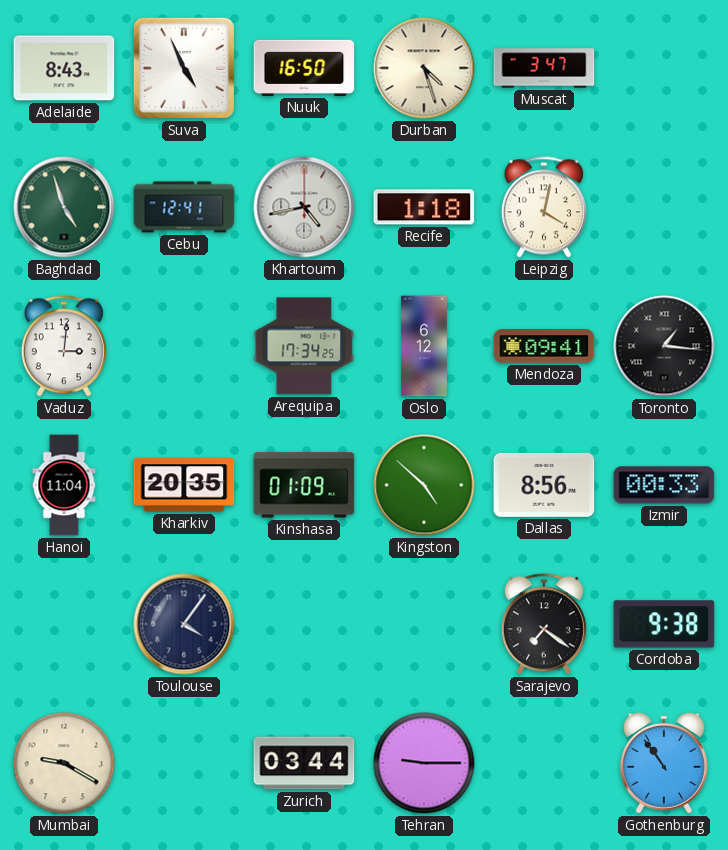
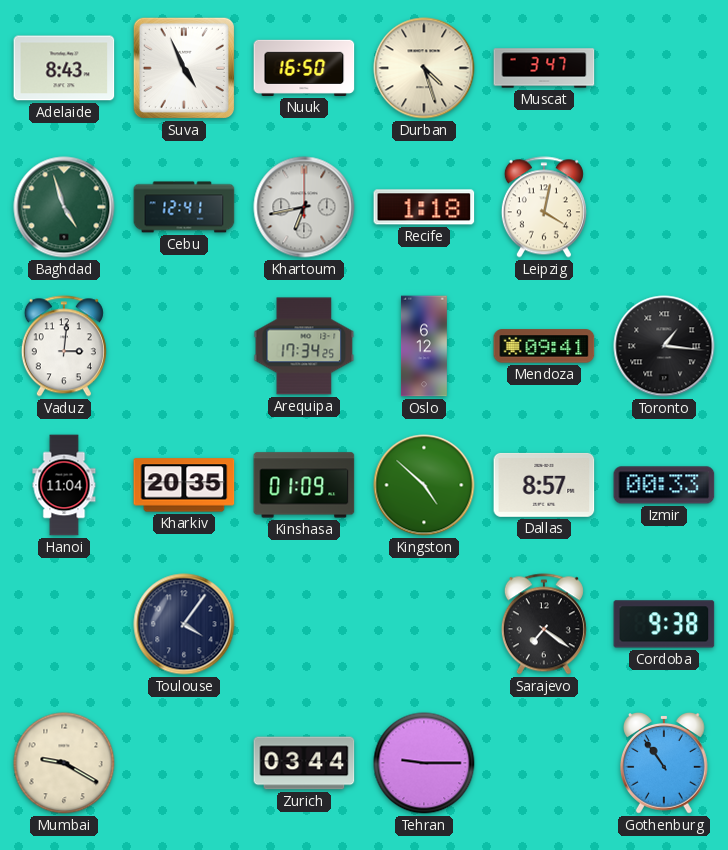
Khartoum: 4:43 -> 6:43 (304, 207)
Dallas: 8:56 -> 8:57 (544, 485)
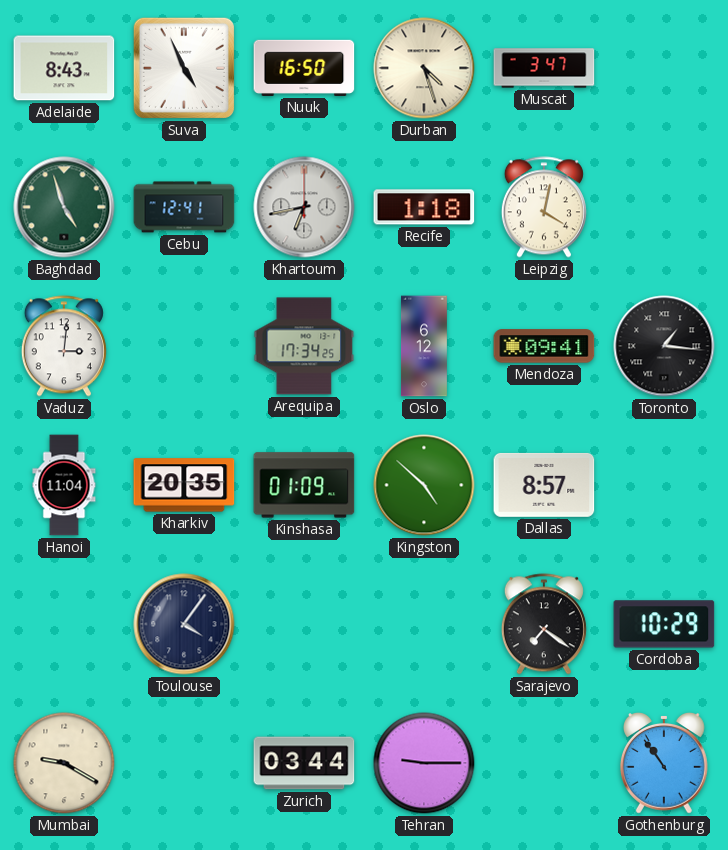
Izmir: 00:33 -> none (664, 485)
Cordoba: 9:38 -> 10:29 (664, 624)
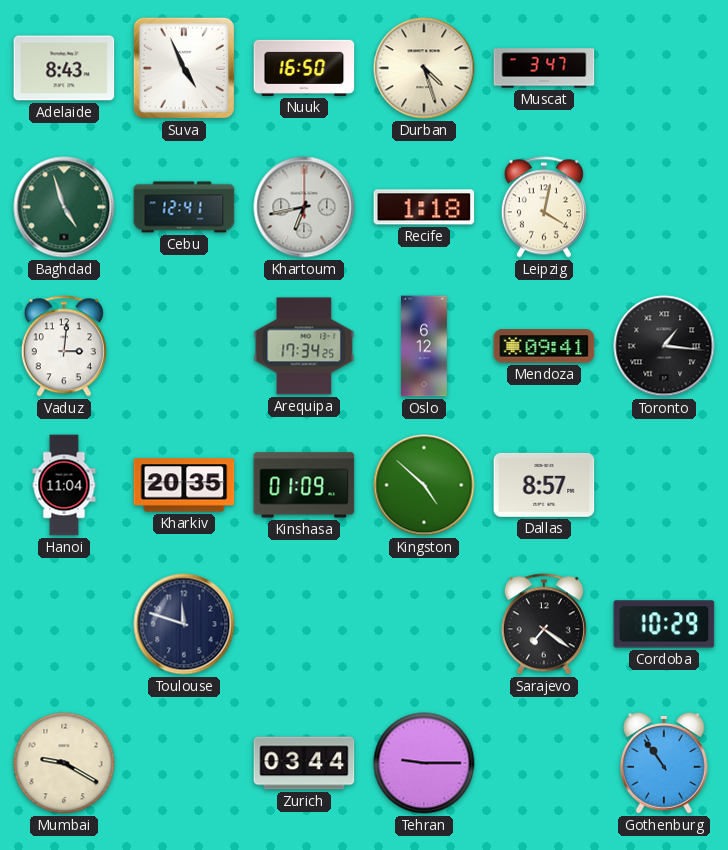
Toulouse: 4:06 -> 11:48 (184, 624)
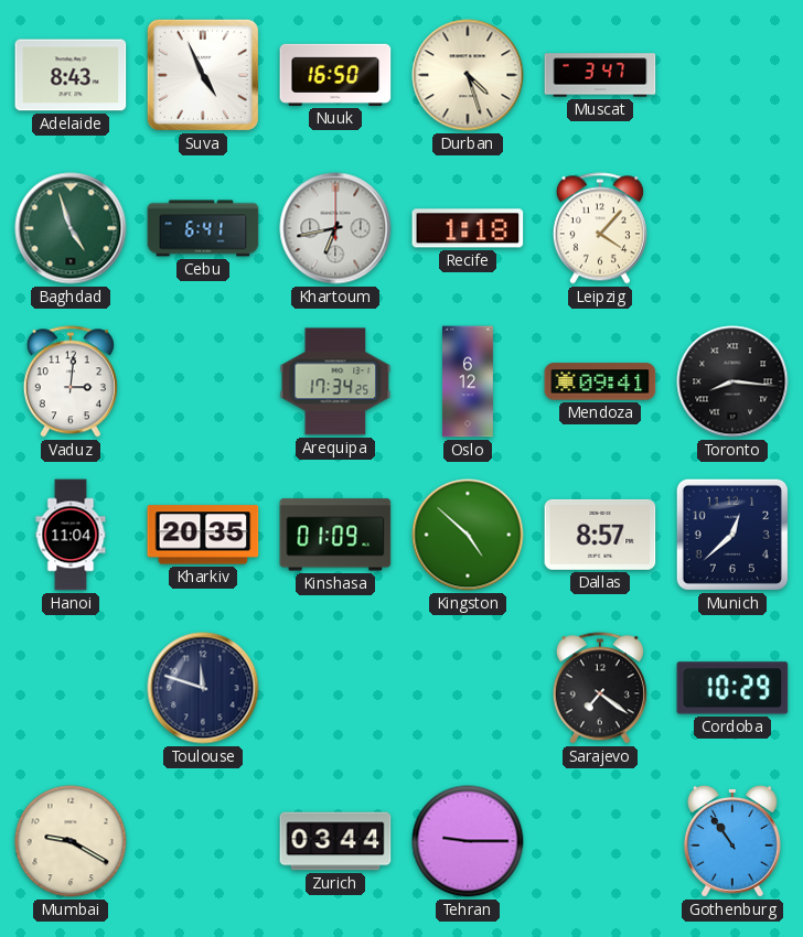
Cebu: 12:41 -> 6:41 (203, 228)
Leipzig: 4:02 -> 4:07 (600, 228)
Toronto: 1:16 -> 8:16 (732, 381)
Munich: none -> 12:38 (732, 535)
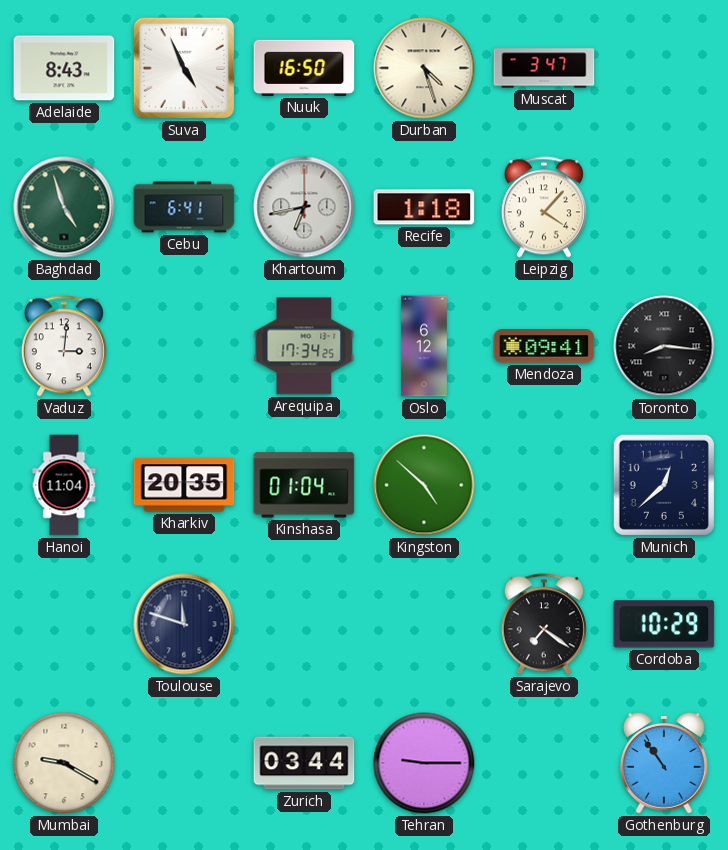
Kinshasa: 01:09 -> 01:04 (304, 485)
Dallas: 8:57 -> none (600, 535)
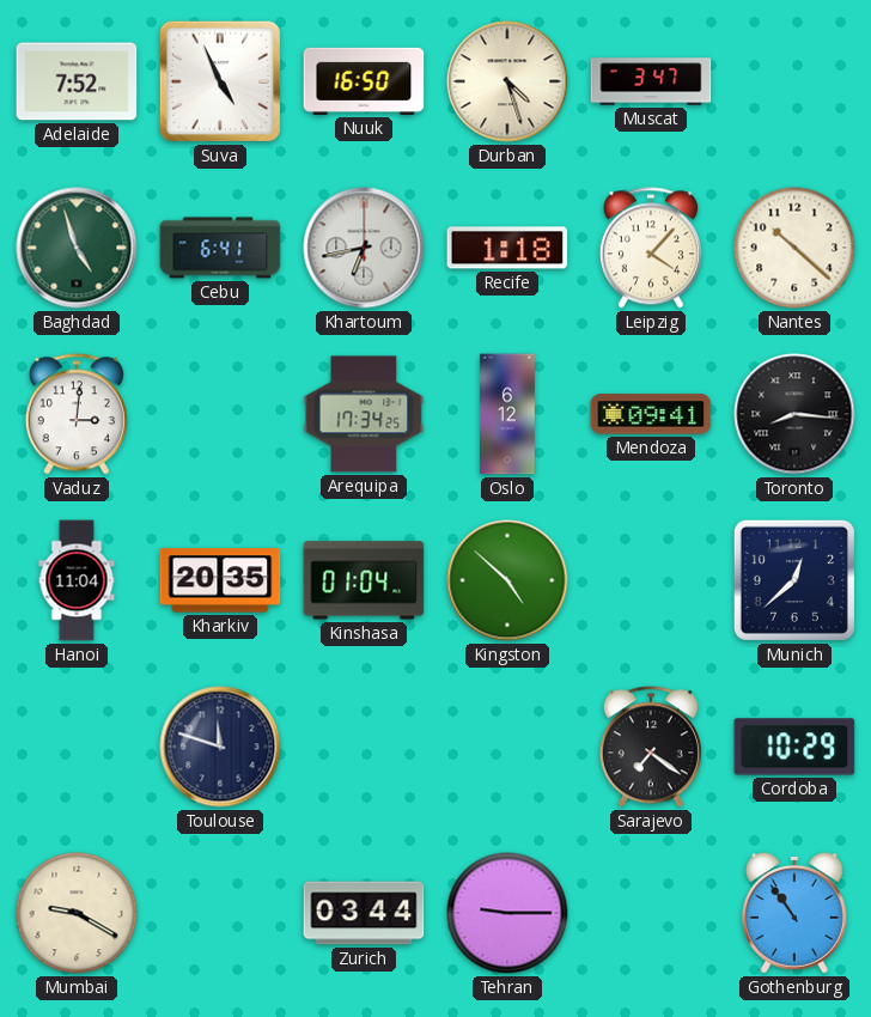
Adelaide: 8:43 -> 7:52 (77, 81)
Nantes: none -> 10:22 (794, 248)
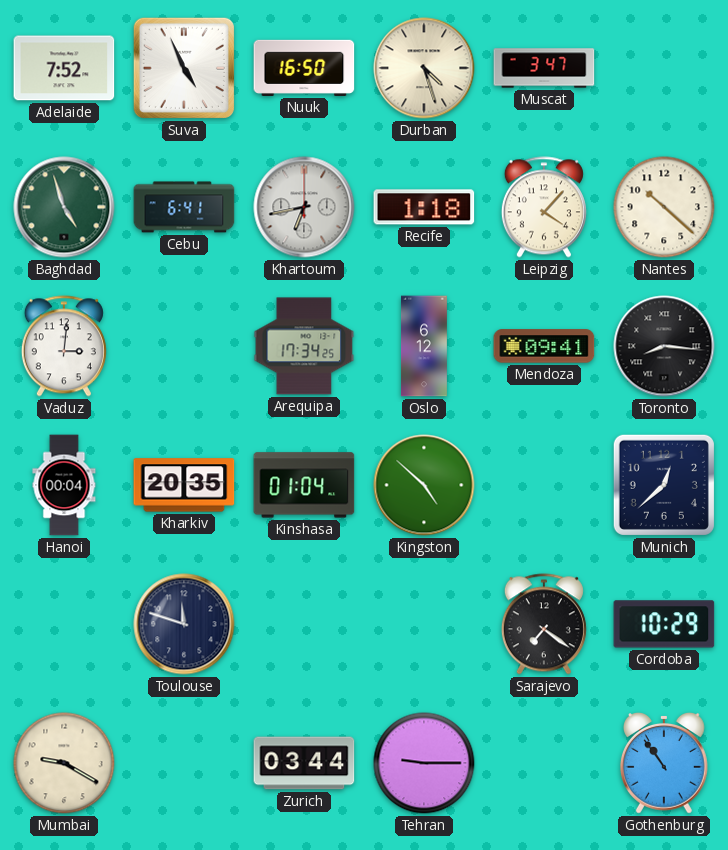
Hanoi: 11:04 -> 00:04 (64, 485)
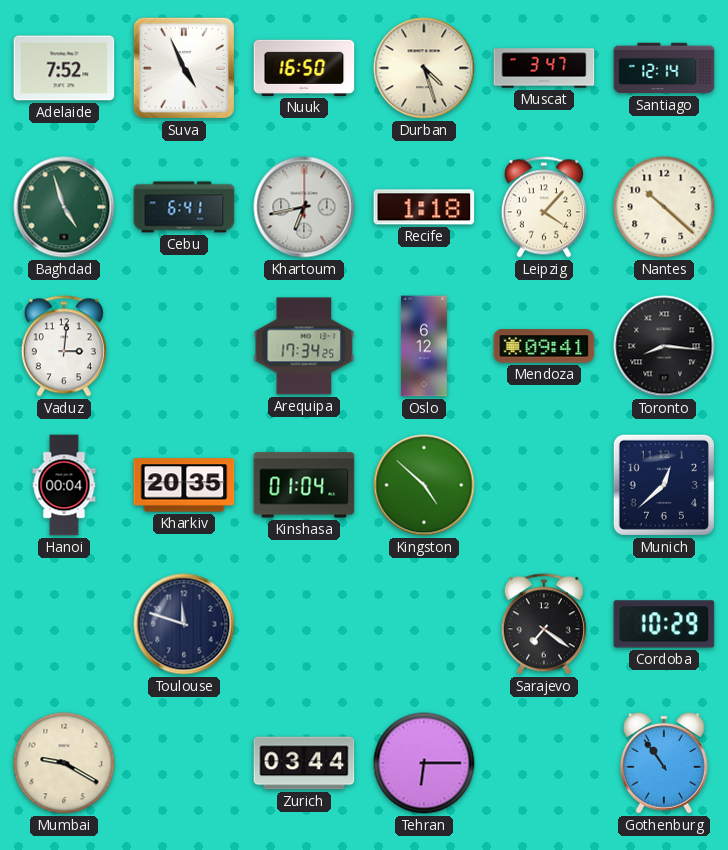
Santiago: none -> 12:14 (664, 68)
Tehran: 9:15 -> 6:15 (424, 763)
